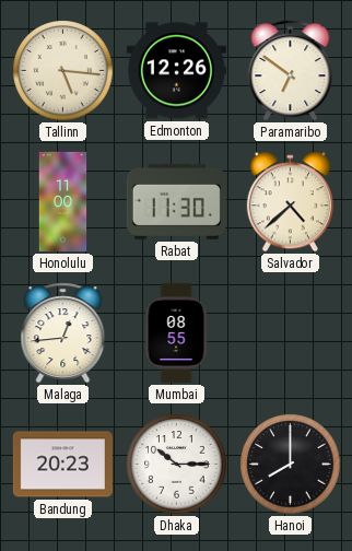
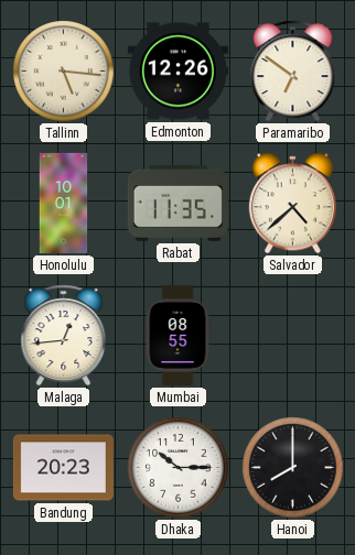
Honolulu: 11:00 -> 10:01 (64, 203)
Rabat: 11:30 -> 11:35 (177, 203)
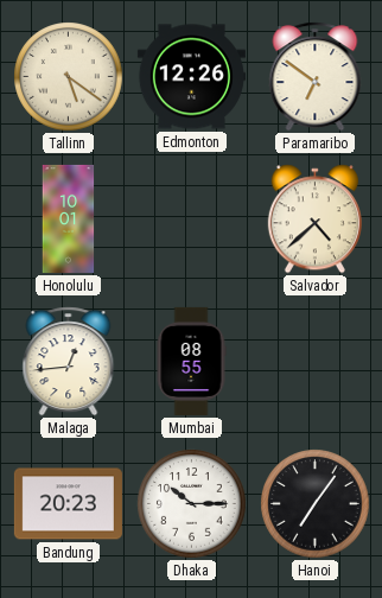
Tallinn: 5:16 -> 5:21 (69, 77)
Rabat: 11:35 -> none (177, 203)
Hanoi: 8:00 -> 7:06 (316, 504)
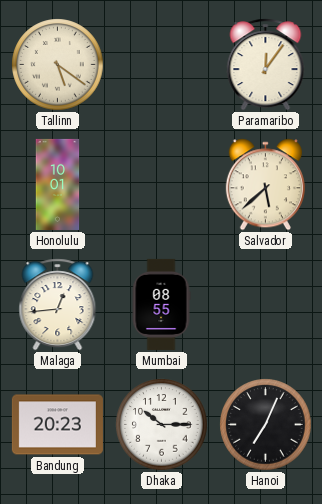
Edmonton: 12:26 -> none (191, 77)
Paramaribo: 6:51 -> 12:06 (266, 65)
Salvador: 4:38 -> 5:38 (265, 185)
Hanoi: 7:06 -> 7:04 (266, 425)
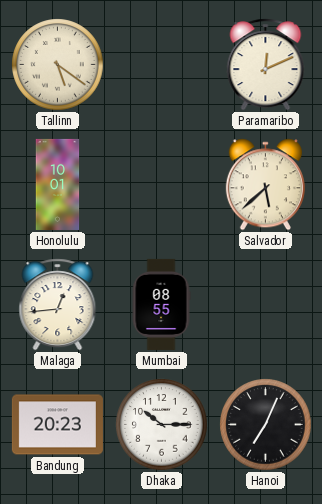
Paramaribo: 12:06 -> 12:11 (266, 65)
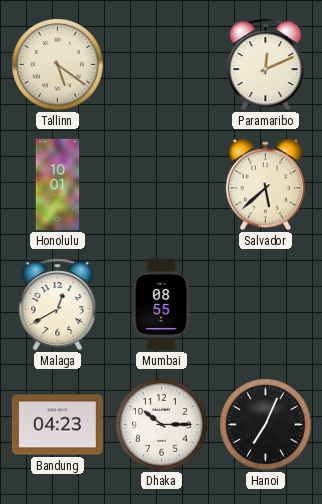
Malaga: 12:44 -> 12:40 (58, 305)
Bandung: 20:23 -> 04:23 (57, 425)
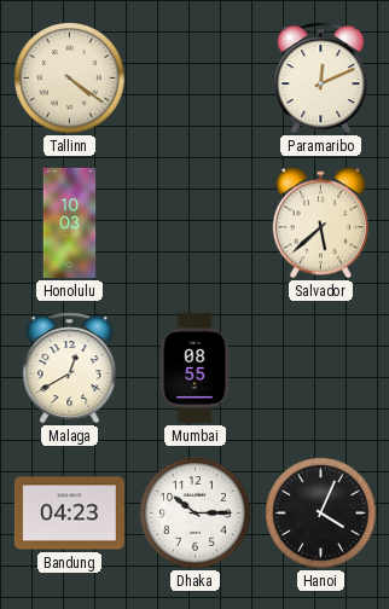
Tallinn: 5:21 -> 4:21 (70, 79)
Honolulu: 10:01 -> 10:03 (70, 222)
Hanoi: 7:04 -> 4:04 (321, 514)
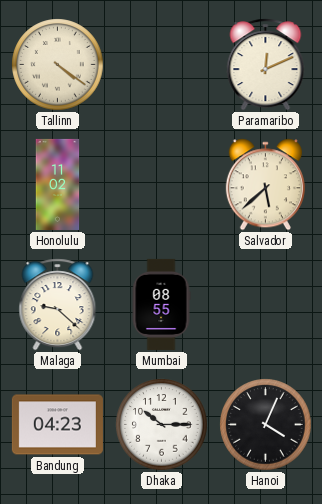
Honolulu: 10:03 -> 11:02 (58, 184)
Malaga: 12:40 -> 9:22 (58, 305)
